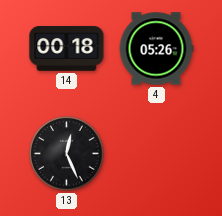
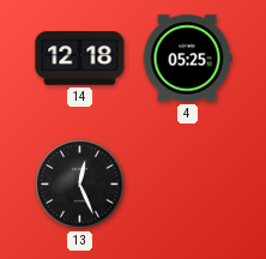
14: 00:18 -> 12:18 (80, 59)
4: 05:26 -> 05:25 (187, 59)
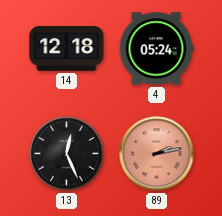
4: 05:25 -> 05:24 (156, 49)
89: none -> 2:13 (157, 154)
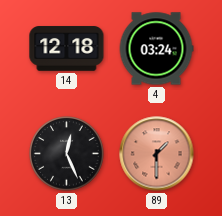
4: 05:24 -> 03:24 (156, 49)
89: 2:13 -> 1:30 (157, 154)
